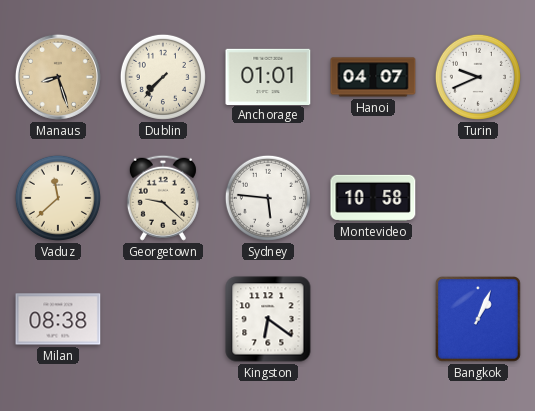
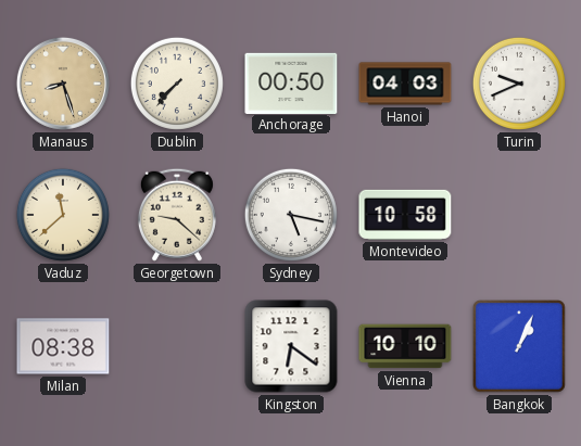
Anchorage: 01:01 -> 00:50 (291, 82)
Hanoi: 04:07 -> 04:03 (405, 84)
Sydney: 5:46 -> 5:17 (291, 215)
Vienna: none -> 10:10 (405, 346)
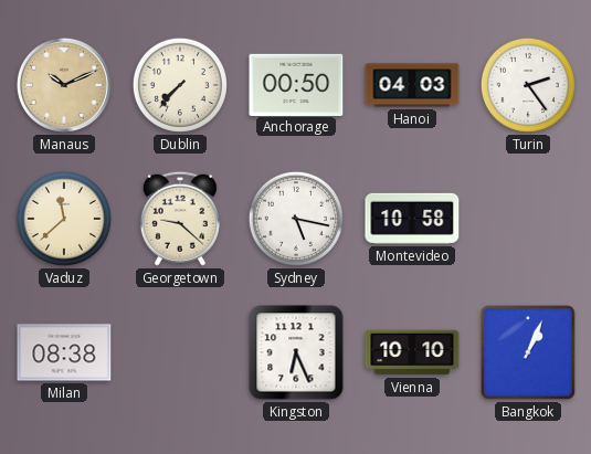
Manaus: 8:27 -> 10:11 (64, 85)
Turin: 9:41 -> 2:24 (528, 85)
Kingston: 6:21 -> 6:26 (296, 352)
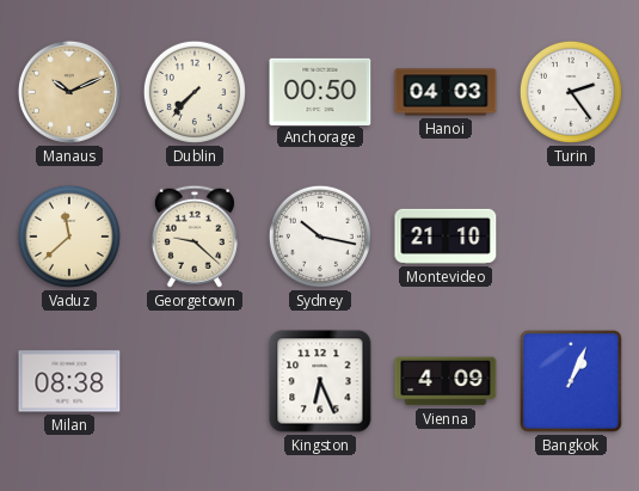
Sydney: 5:17 -> 10:17 (320, 237)
Montevideo: 10:58 -> 21:10 (446, 237)
Vienna: 10:10 -> 4:09 (446, 381)
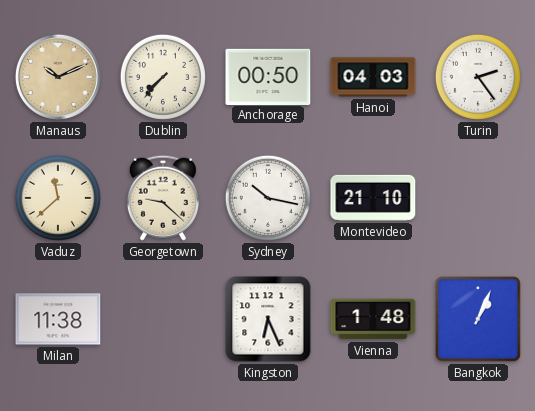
Milan: 08:38 -> 11:38 (58, 319)
Vienna: 4:09 -> 1:48 (373, 319)
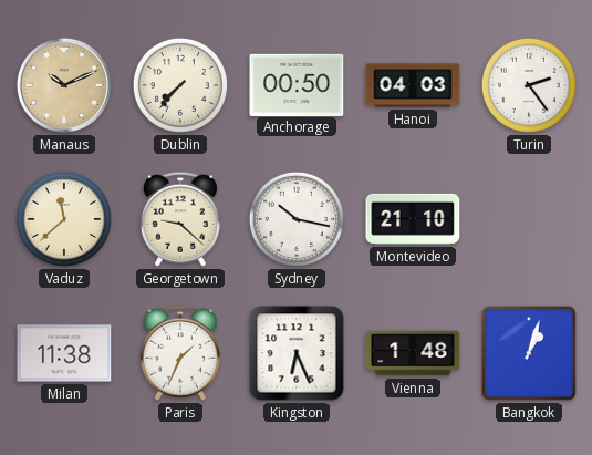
Paris: none -> 1:34 (180, 353)
Bangkok: 1:04 -> 1:03 (530, 354)
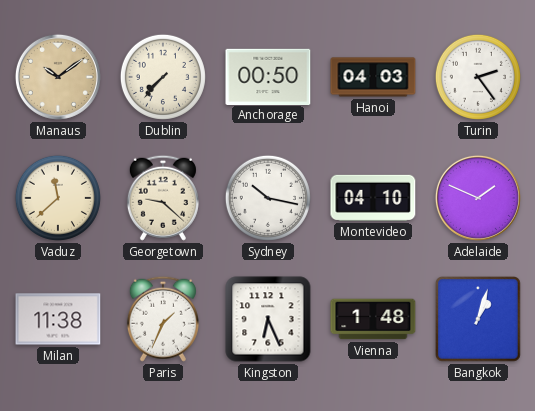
Manaus: 10:11 -> 10:09 (58, 77)
Montevideo: 21:10 -> 04:10 (373, 198)
Adelaide: none -> 1:49 (478, 198)
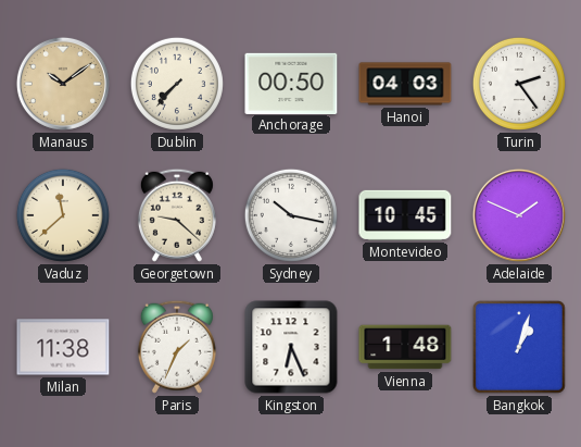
Montevideo: 04:10 -> 10:45 (405, 215)
